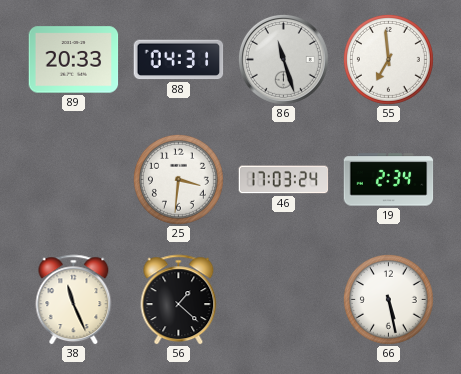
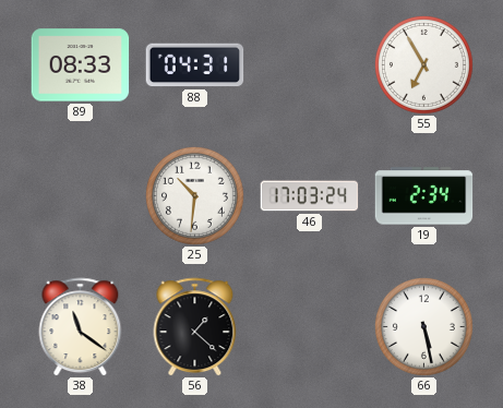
89: 20:33 -> 08:33 (81, 65)
86: 11:27 -> none (283, 59)
55: 6:59 -> 6:55 (423, 64)
25: 3:31 -> 10:31 (194, 195)
38: 11:26 -> 11:21 (81, 327)
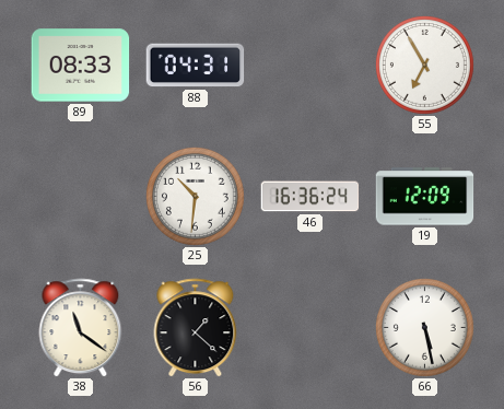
46: 17:03 -> 16:36 (310, 197)
19: 2:34 -> 12:09 (425, 197)
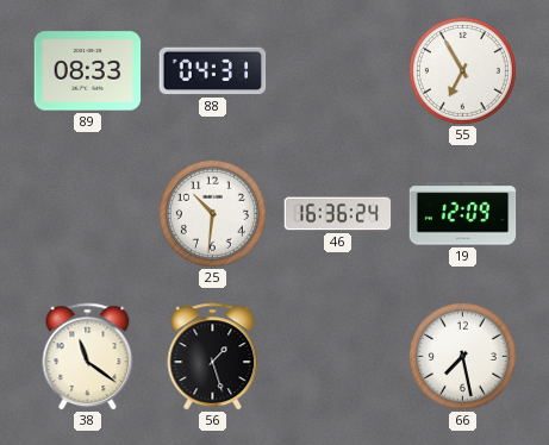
56: 1:22 -> 1:27 (213, 357)
66: 5:28 -> 7:28 (462, 356)
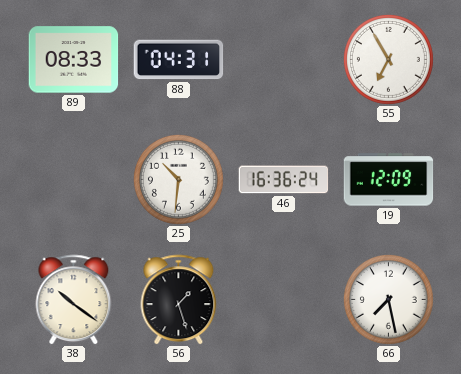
38: 11:21 -> 10:21 (74, 300)
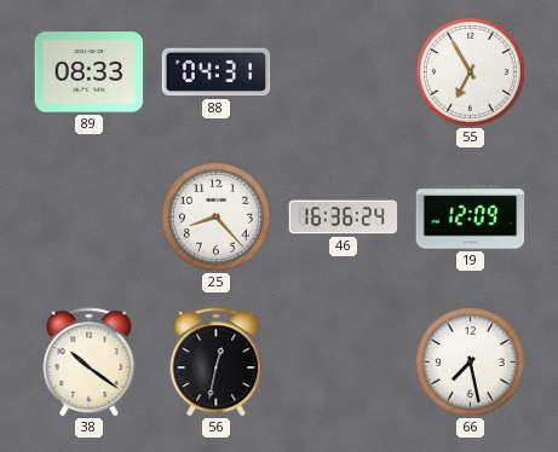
25: 10:31 -> 8:23 (215, 216)
56: 1:27 -> 12:32 (217, 363)
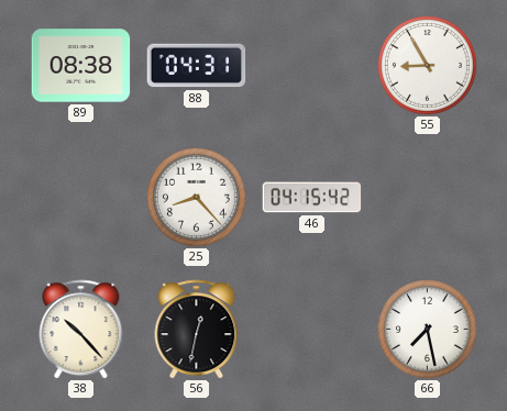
89: 08:33 -> 08:38 (81, 66)
55: 6:55 -> 8:55 (427, 65)
46: 16:36 -> 04:15 (312, 198)
19: 12:09 -> none (471, 218)
38: 10:21 -> 10:23 (81, 330)
